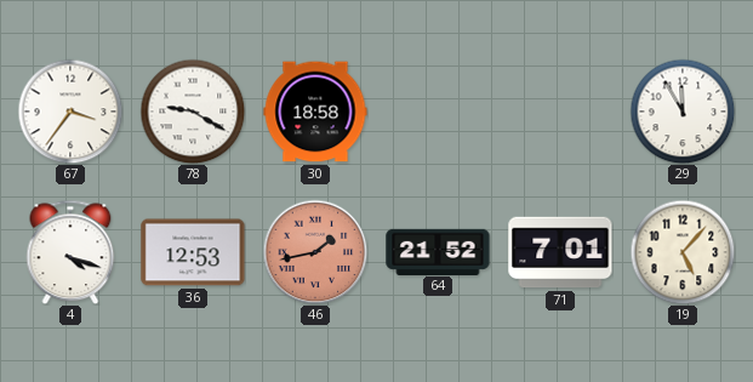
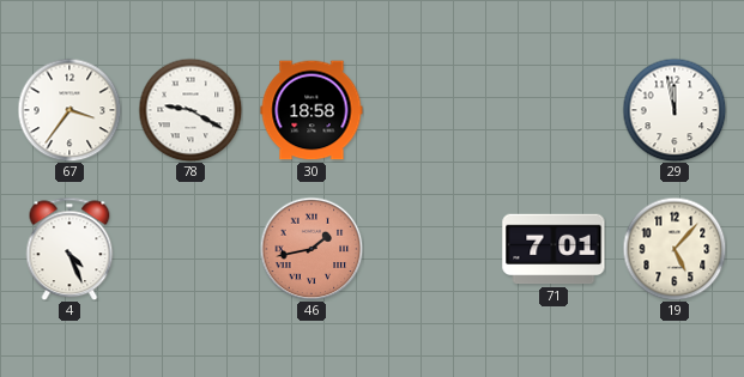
29: 11:55 -> 11:58 (675, 110)
4: 4:18 -> 4:26 (69, 249)
36: 12:53 -> none (193, 252)
64: 21:52 -> none (438, 251)
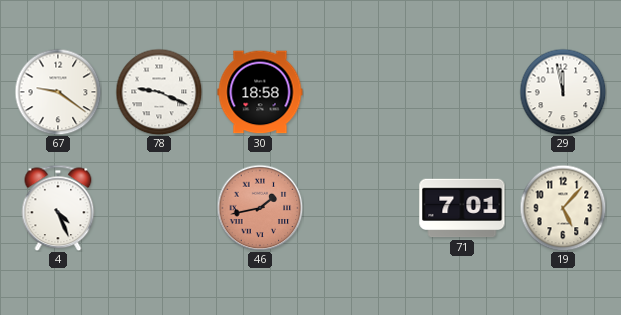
67: 3:36 -> 9:21 (58, 92)
78: 9:20 -> 9:19 (159, 92)
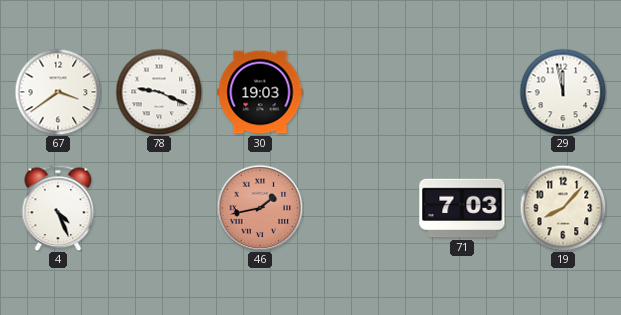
67: 9:21 -> 3:39 (58, 92)
30: 18:58 -> 19:03 (260, 92)
71: 7:01 -> 7:03 (462, 208)
19: 5:07 -> 8:07 (563, 208)
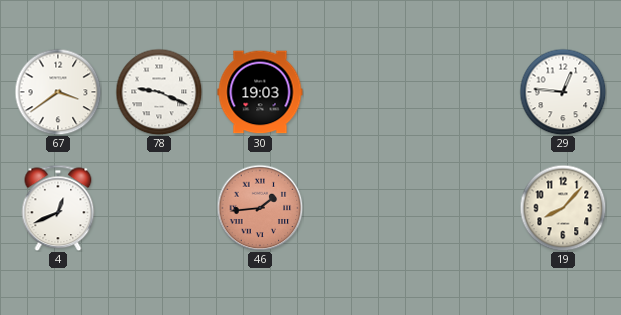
29: 11:58 -> 12:46 (563, 92)
4: 4:26 -> 12:41 (58, 208)
46: 1:43 -> 1:44 (260, 208)
71: 7:03 -> none (462, 208)
